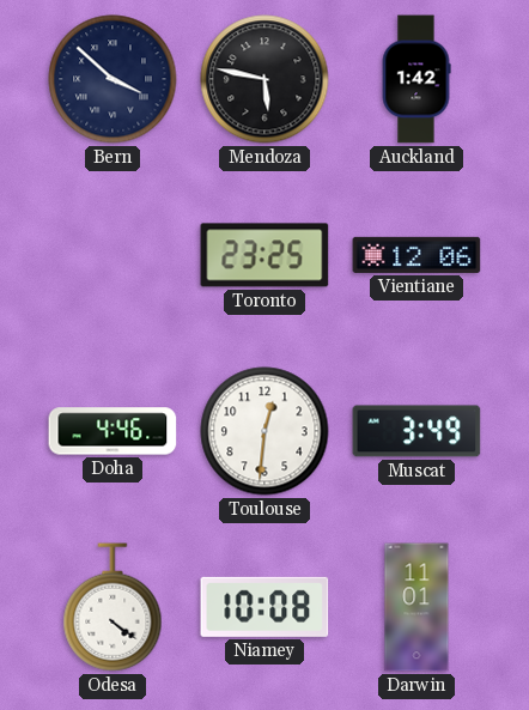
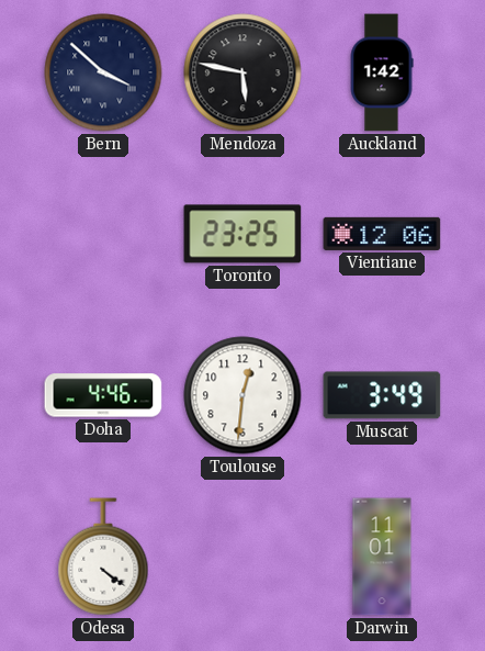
Niamey: 10:08 -> none (264, 607)
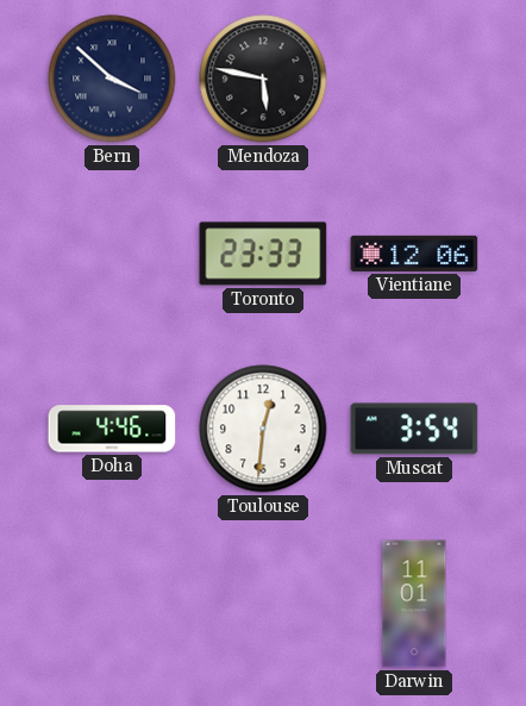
Auckland: 1:42 -> none (382, 72)
Toronto: 23:25 -> 23:33 (263, 254)
Muscat: 3:49 -> 3:54 (414, 429)
Odesa: 4:21 -> none (103, 557)
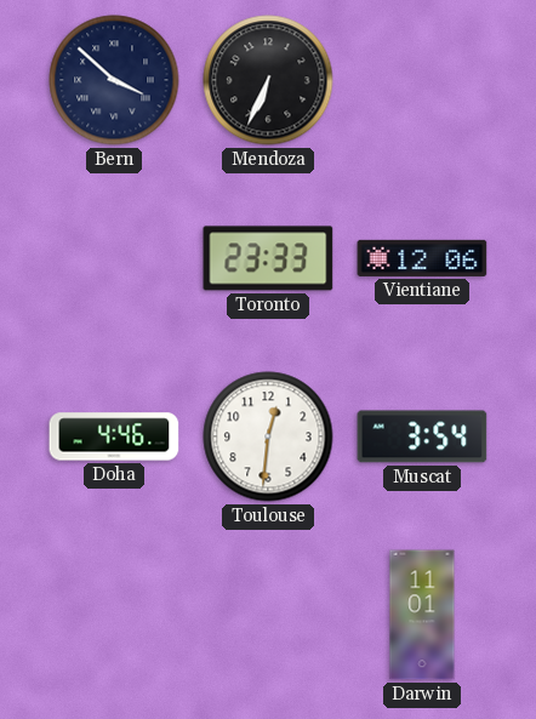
Mendoza: 5:47 -> 6:34 (268, 80)
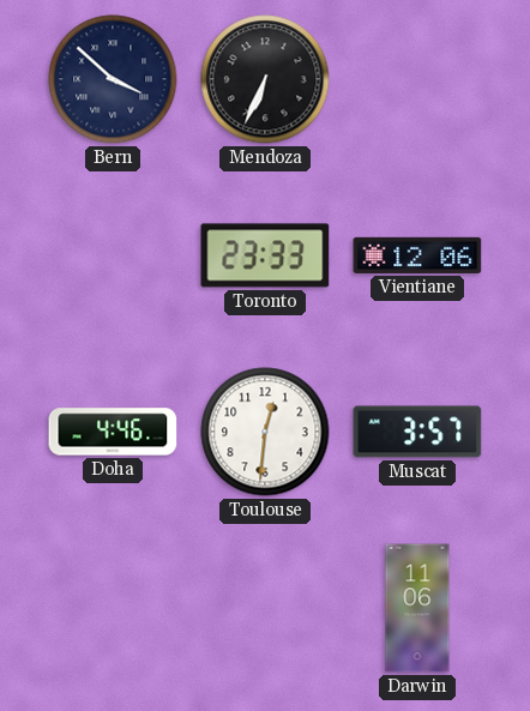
Muscat: 3:54 -> 3:57 (417, 432)
Darwin: 11:01 -> 11:06 (417, 608)
